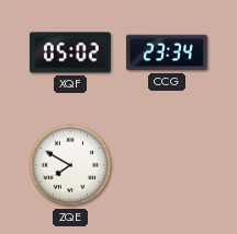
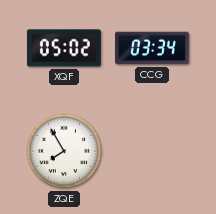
CCG: 23:34 -> 03:34 (152, 48)
ZQE: 7:50 -> 7:55 (64, 151)
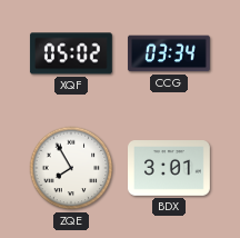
BDX: none -> 3:01 (170, 169)
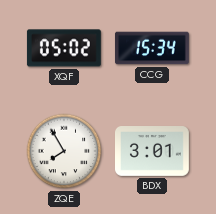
CCG: 03:34 -> 15:34 (152, 48)
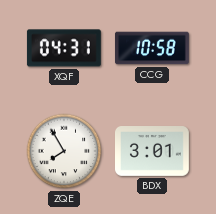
XQF: 05:02 -> 04:31 (64, 48)
CCG: 15:34 -> 10:58 (152, 48)
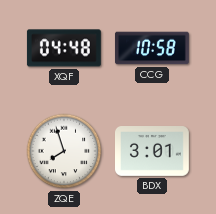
XQF: 04:31 -> 04:48 (64, 48)
ZQE: 7:55 -> 7:57 (64, 151)
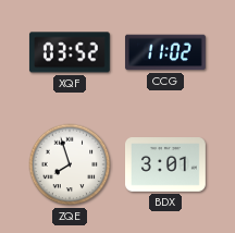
XQF: 04:48 -> 03:52 (70, 52)
CCG: 10:58 -> 11:02 (165, 52)
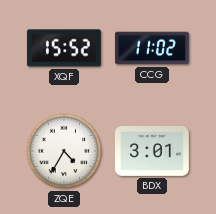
XQF: 03:52 -> 15:52 (64, 48)
ZQE: 7:57 -> 4:35 (64, 151)
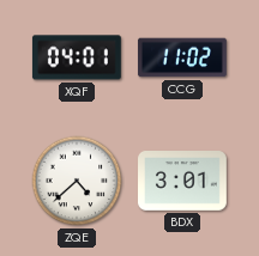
XQF: 15:52 -> 04:01 (77, 57)
ZQE: 4:35 -> 4:38 (77, 181)
